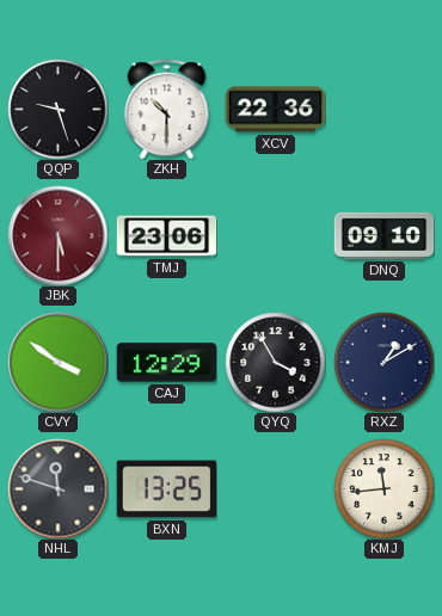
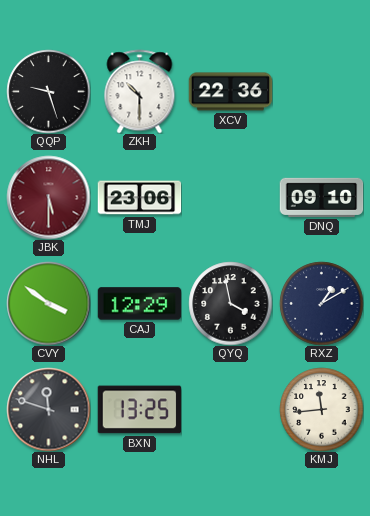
QYQ: 3:55 -> 3:58 (230, 303)
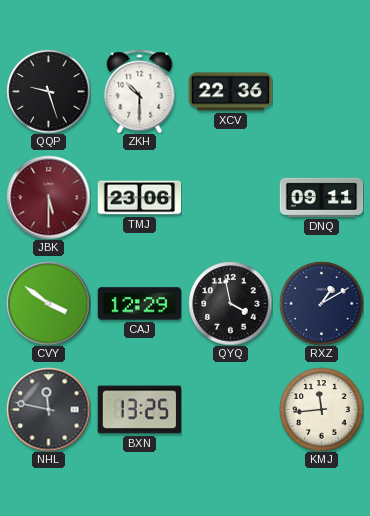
DNQ: 09:10 -> 09:11 (321, 197)
NHL: 11:48 -> 11:47 (48, 409)
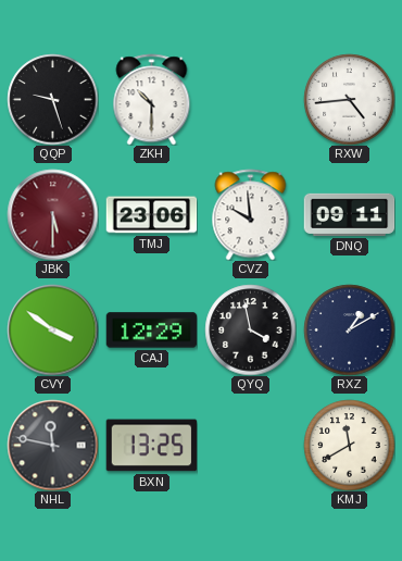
XCV: 22:36 -> none (230, 92)
RXW: none -> 4:44 (349, 99)
CVZ: none -> 9:59 (251, 214)
KMJ: 11:44 -> 11:40 (349, 445)
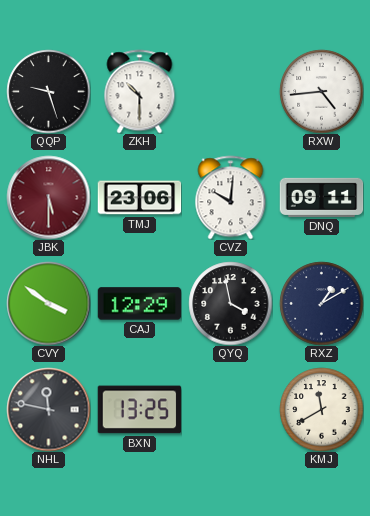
CVZ: 9:59 -> 10:01 (231, 197)
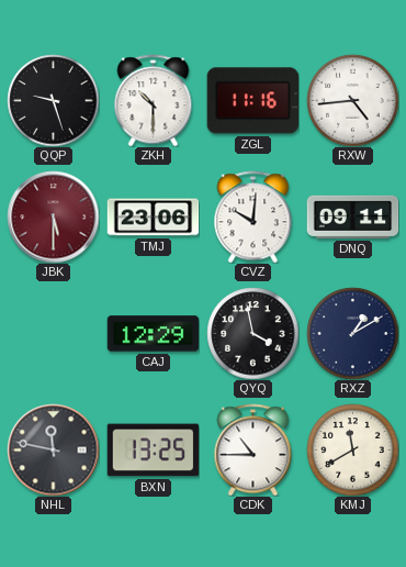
ZGL: none -> 11:16 (252, 101)
CVY: 3:51 -> none (48, 303)
CDK: none -> 10:45 (253, 449)
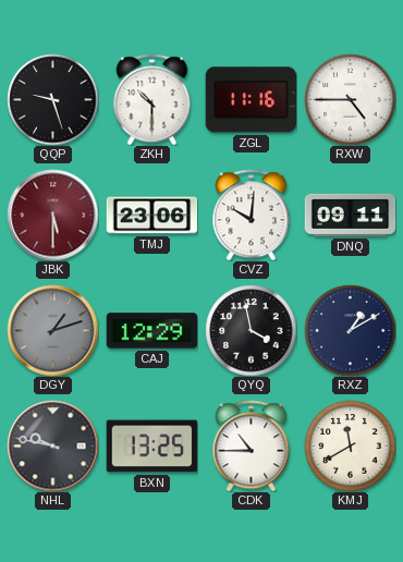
RXW: 4:44 -> 4:45 (350, 99)
DGY: none -> 1:12 (52, 330)
NHL: 11:47 -> 9:47 (52, 445)
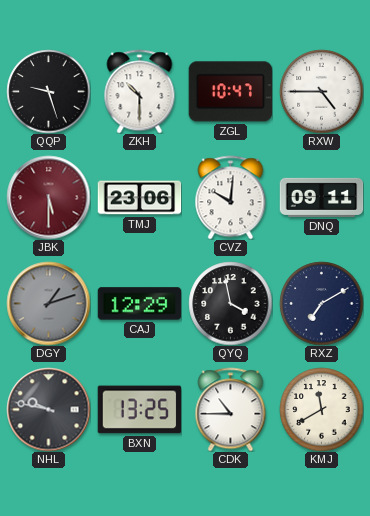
ZGL: 11:16 -> 10:47 (230, 92)
RXZ: 1:10 -> 7:10 (321, 303)
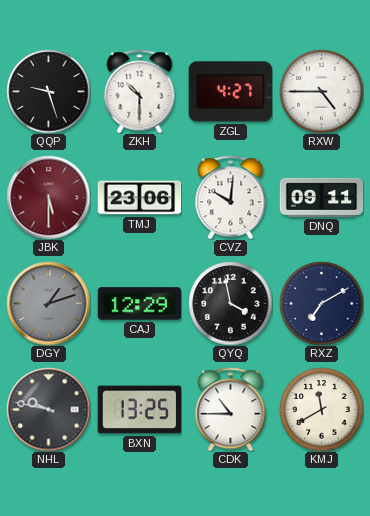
ZGL: 10:47 -> 4:27 (230, 92)
